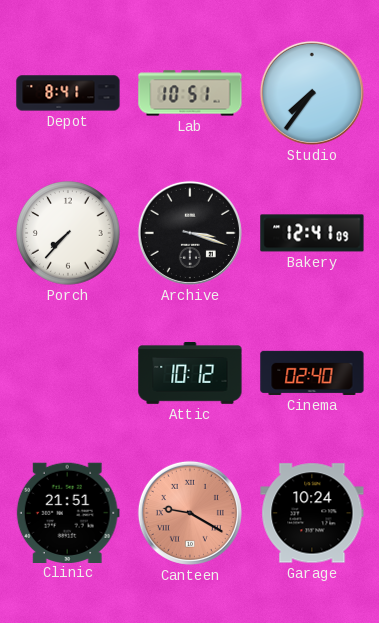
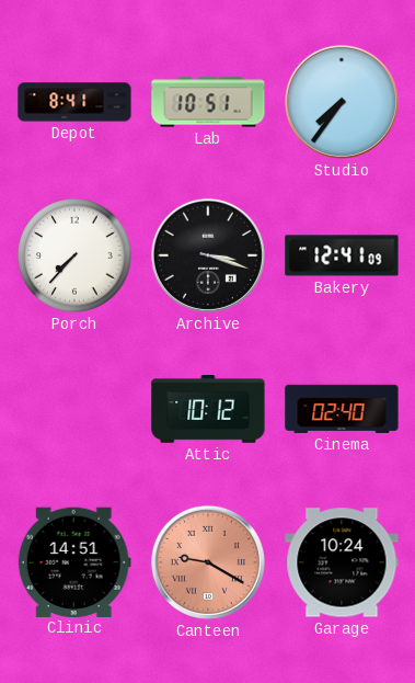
Clinic: 21:51 -> 14:51 (74, 561)
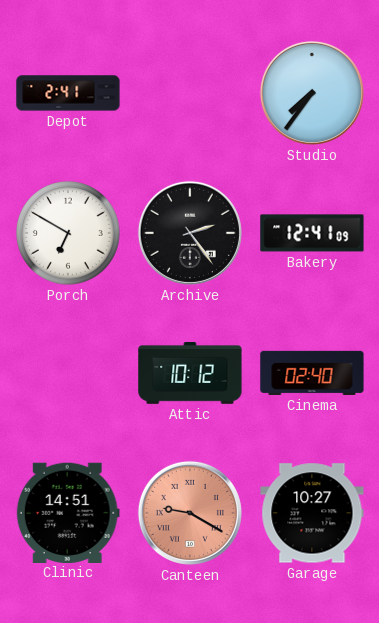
Depot: 8:41 -> 2:41 (68, 93)
Lab: 10:51 -> none (208, 102)
Porch: 7:37 -> 6:50 (68, 233)
Archive: 3:18 -> 2:24 (190, 233)
Garage: 10:24 -> 10:27 (312, 513)
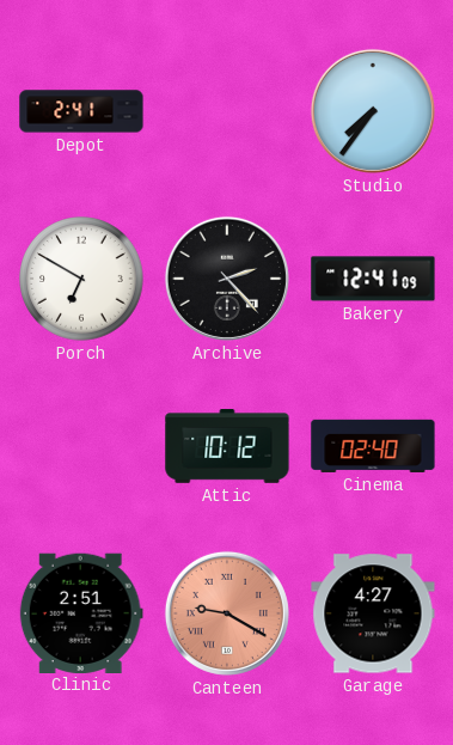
Archive: 2:24 -> 2:23 (227, 279)
Clinic: 14:51 -> 2:51 (81, 612)
Garage: 10:27 -> 4:27 (373, 613)
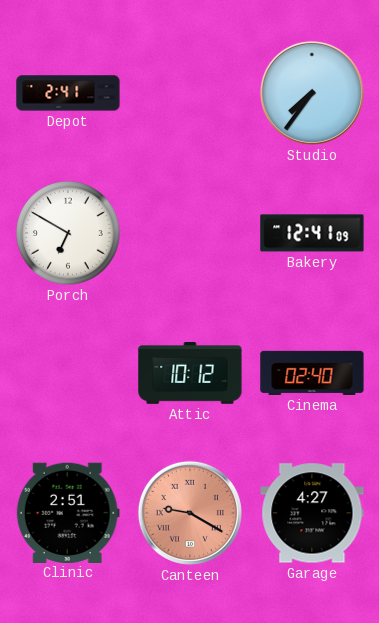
Archive: 2:23 -> none (227, 279)
